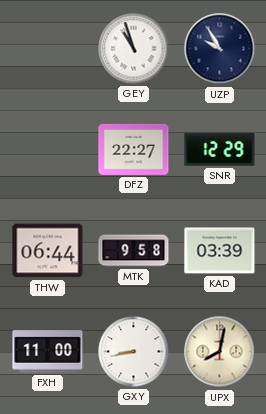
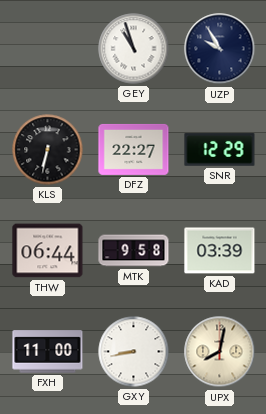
KLS: none -> 6:32 (48, 150)
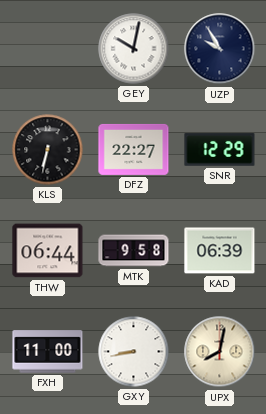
GEY: 10:57 -> 10:02 (134, 49)
KAD: 03:39 -> 06:39 (220, 251)
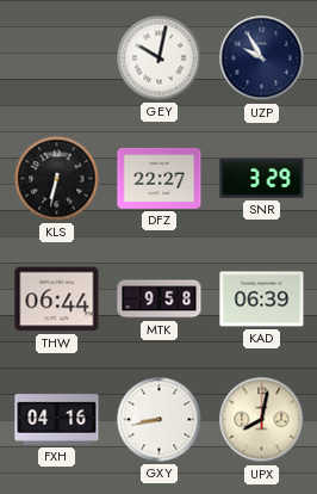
SNR: 12:29 -> 3:29 (262, 179)
FXH: 11:00 -> 04:16 (57, 420)
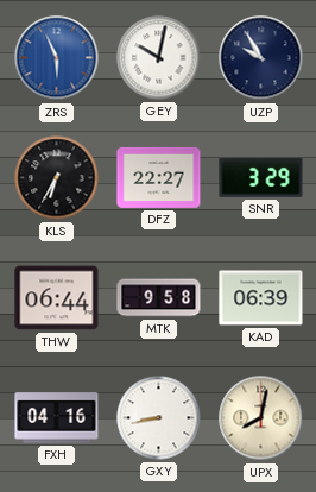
ZRS: none -> 5:56 (57, 58)
KLS: 6:32 -> 6:35 (57, 178)
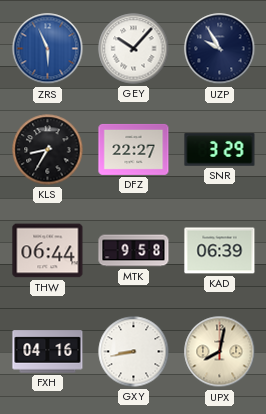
GEY: 10:02 -> 10:07 (134, 49)
KLS: 6:35 -> 8:35 (48, 150)
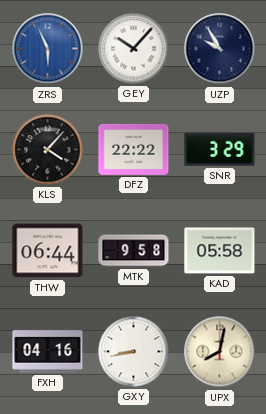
KLS: 8:35 -> 4:07 (48, 150)
DFZ: 22:27 -> 22:22 (134, 149)
KAD: 06:39 -> 05:58 (220, 251)
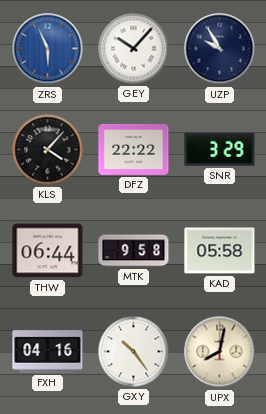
GXY: 8:43 -> 10:24 (134, 352)
